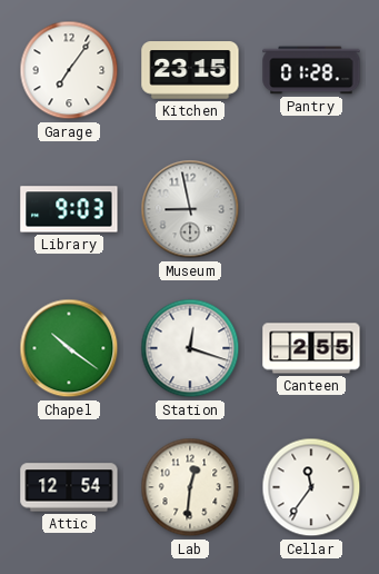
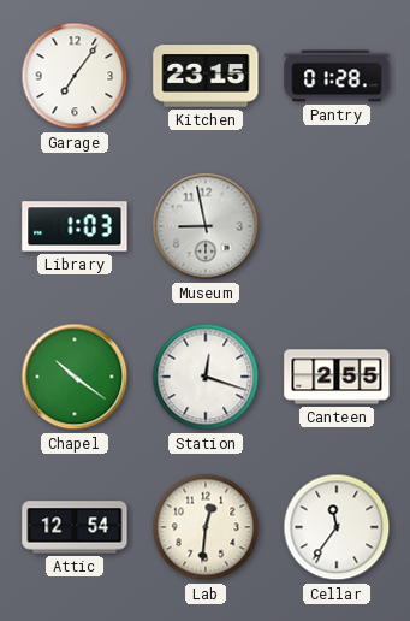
Library: 9:03 -> 1:03 (75, 226)
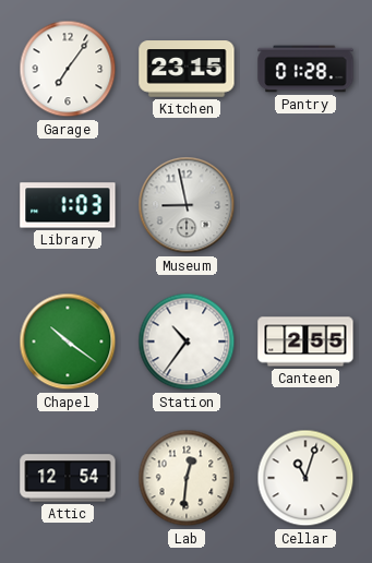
Station: 12:18 -> 10:36 (187, 342)
Cellar: 11:36 -> 11:03 (305, 478)
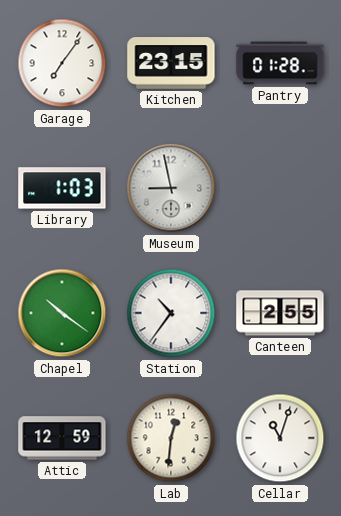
Attic: 12:54 -> 12:59 (62, 438)
